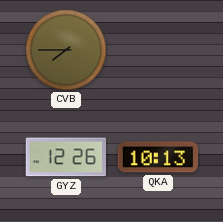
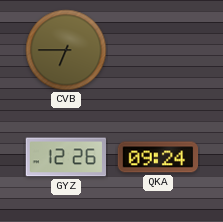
CVB: 7:45 -> 6:45 (66, 50)
QKA: 10:13 -> 09:24 (158, 157)
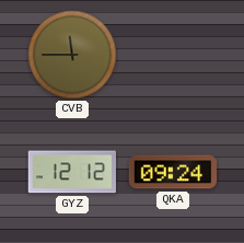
CVB: 6:45 -> 11:45 (72, 55)
GYZ: 12:26 -> 12:12 (71, 172)
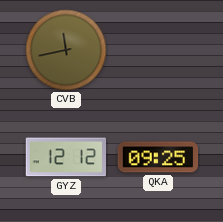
CVB: 11:45 -> 11:43 (66, 50)
QKA: 09:24 -> 09:25 (158, 157)
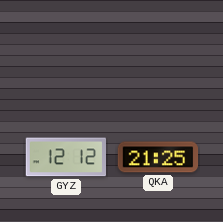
CVB: 11:43 -> none (66, 50)
QKA: 09:25 -> 21:25 (158, 157)
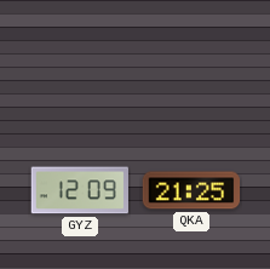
GYZ: 12:12 -> 12:09 (79, 190)
